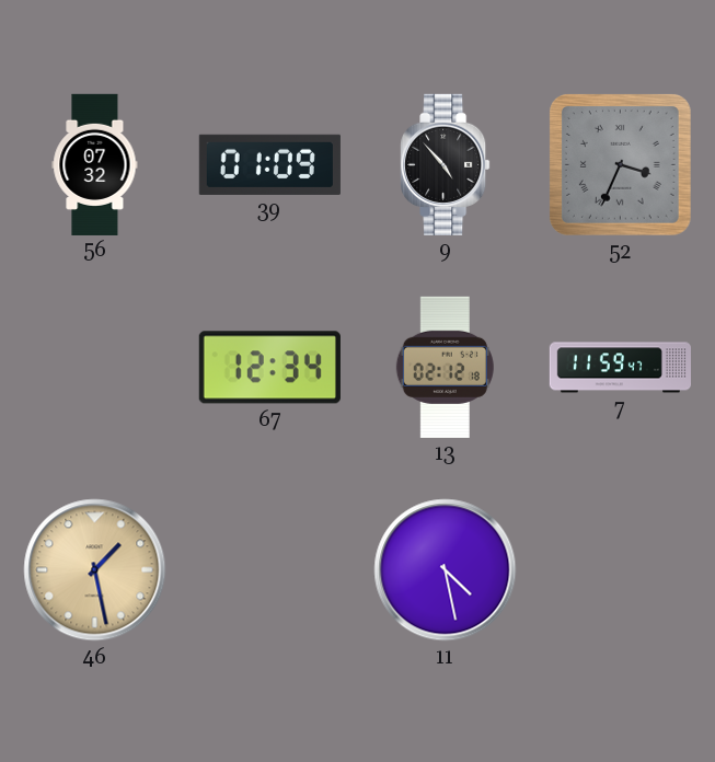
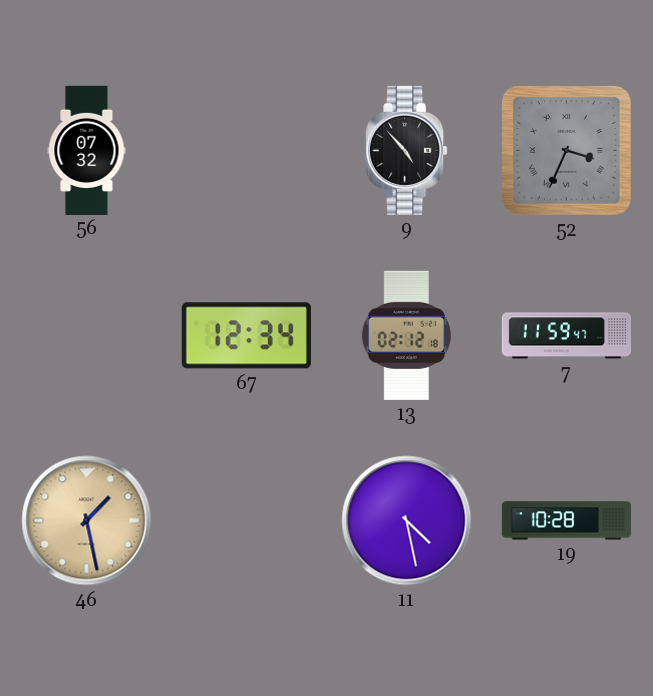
39: 01:09 -> none (269, 164)
19: none -> 10:28 (566, 521)
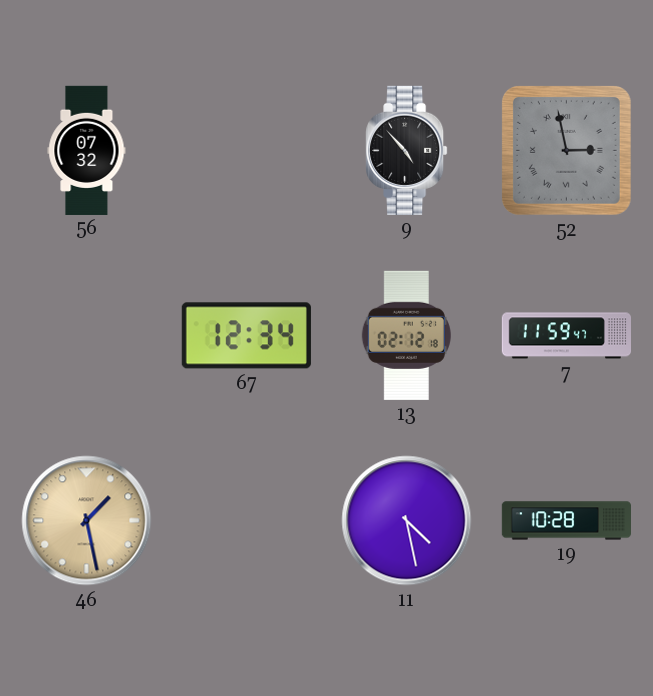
52: 3:34 -> 2:58 (566, 150)
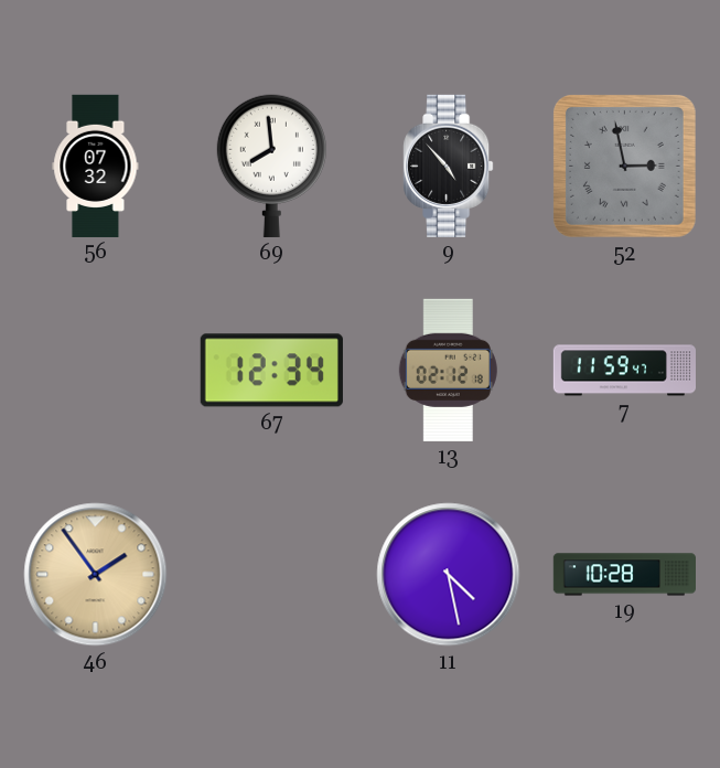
69: none -> 7:59 (271, 166)
46: 1:28 -> 1:54 (96, 575)
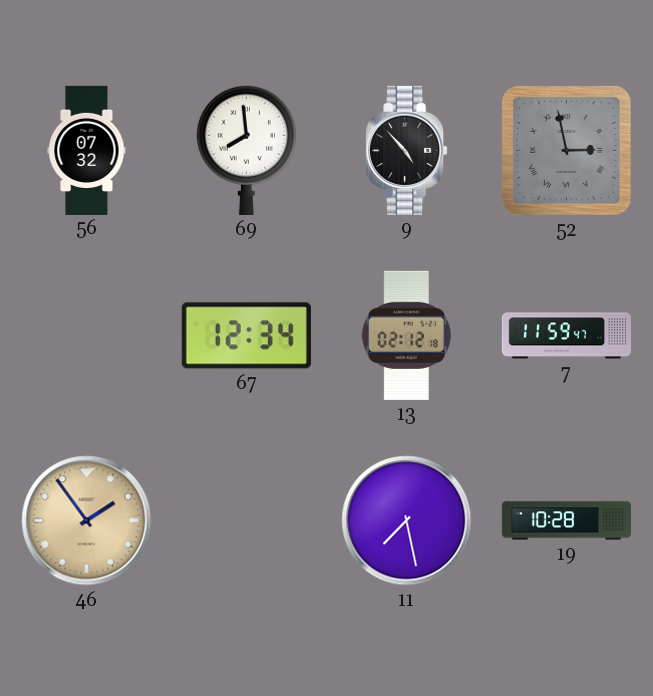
11: 4:28 -> 7:28 (407, 521)
